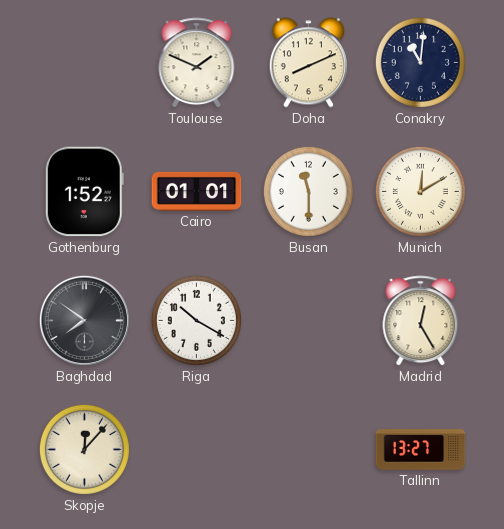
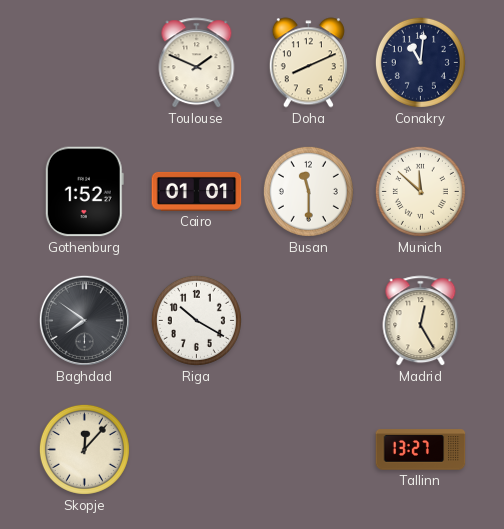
Munich: 12:10 -> 11:52 (420, 191)
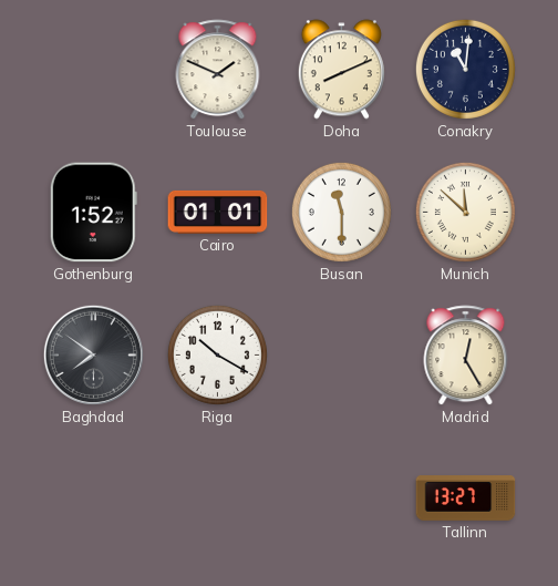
Skopje: 12:07 -> none (84, 449)
